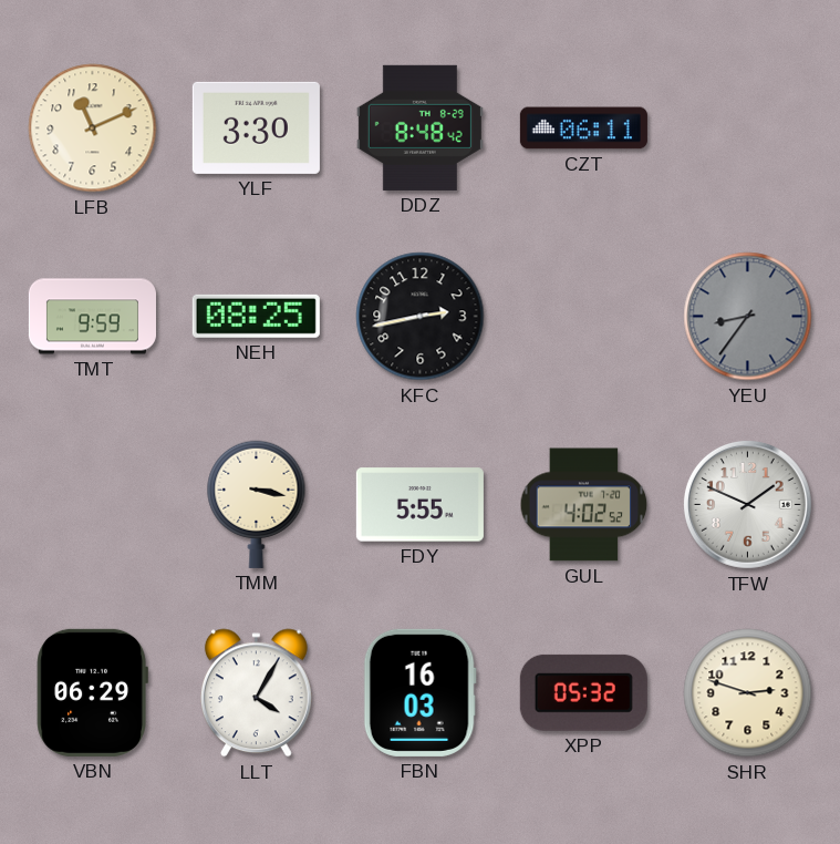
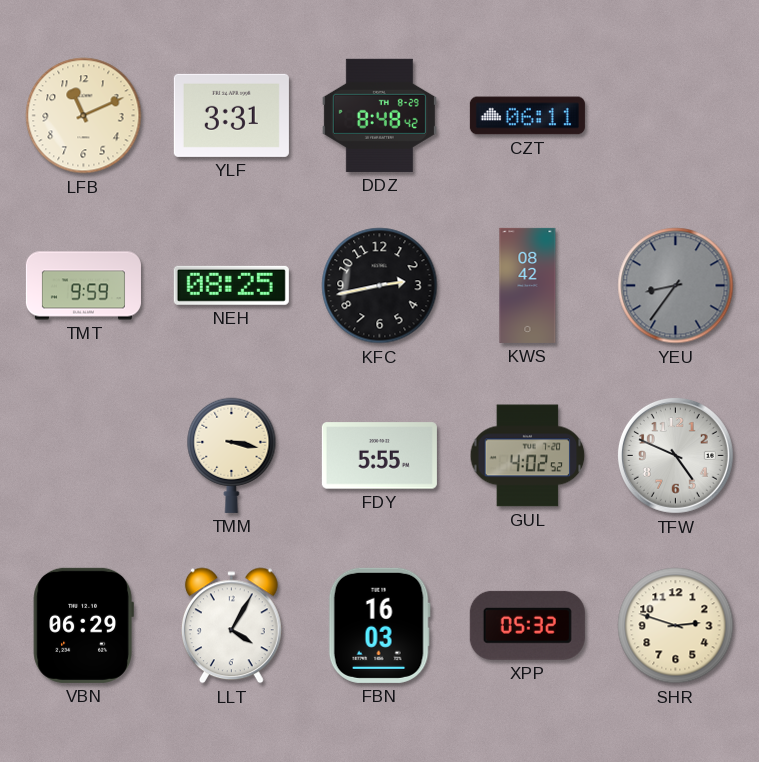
YLF: 3:30 -> 3:31 (231, 115)
KWS: none -> 08:42 (528, 285)
TFW: 1:49 -> 4:49 (675, 455)
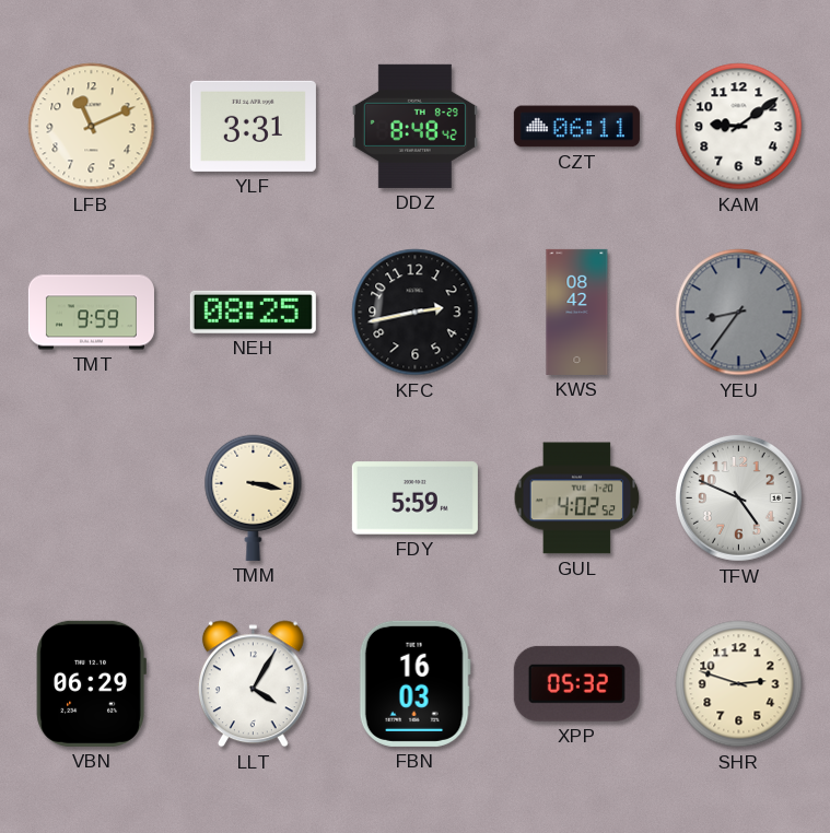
KAM: none -> 9:09 (739, 127)
FDY: 5:55 -> 5:59 (414, 498)
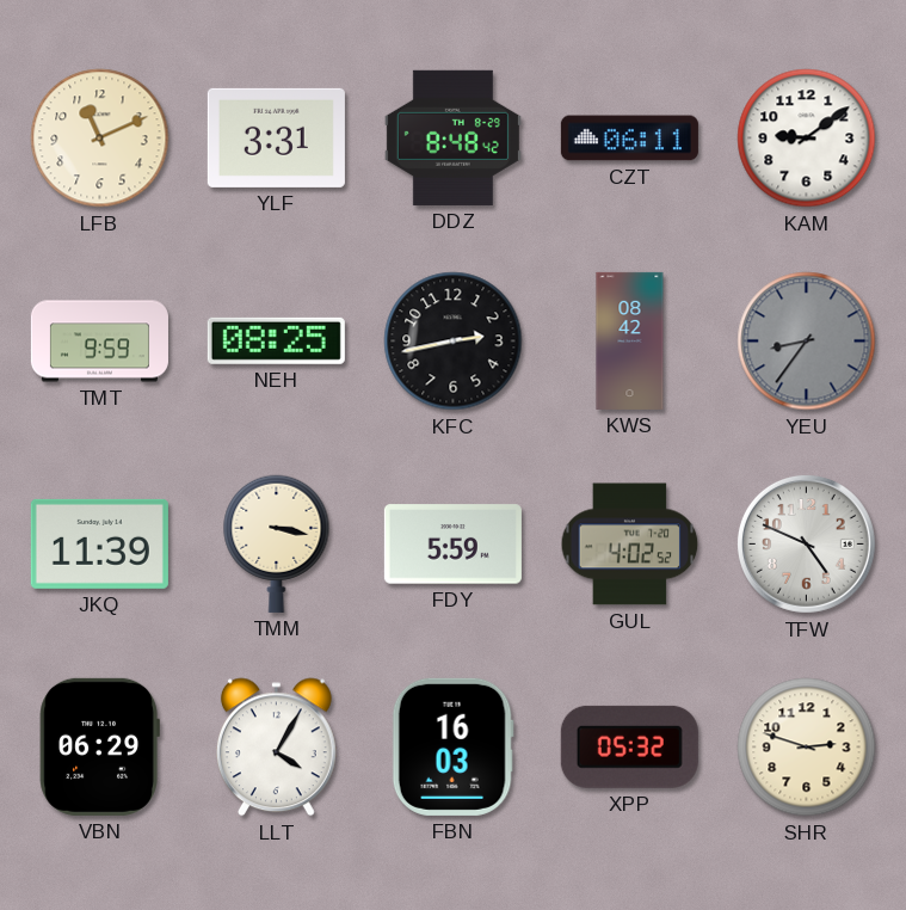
JKQ: none -> 11:39 (99, 543)
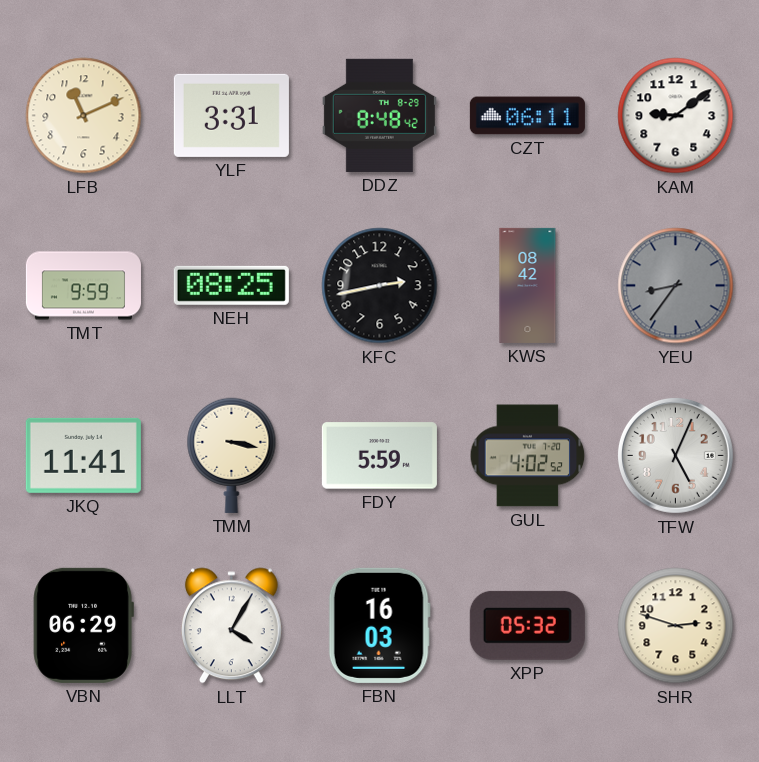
JKQ: 11:39 -> 11:41 (83, 455)
TFW: 4:49 -> 5:04 (675, 455)
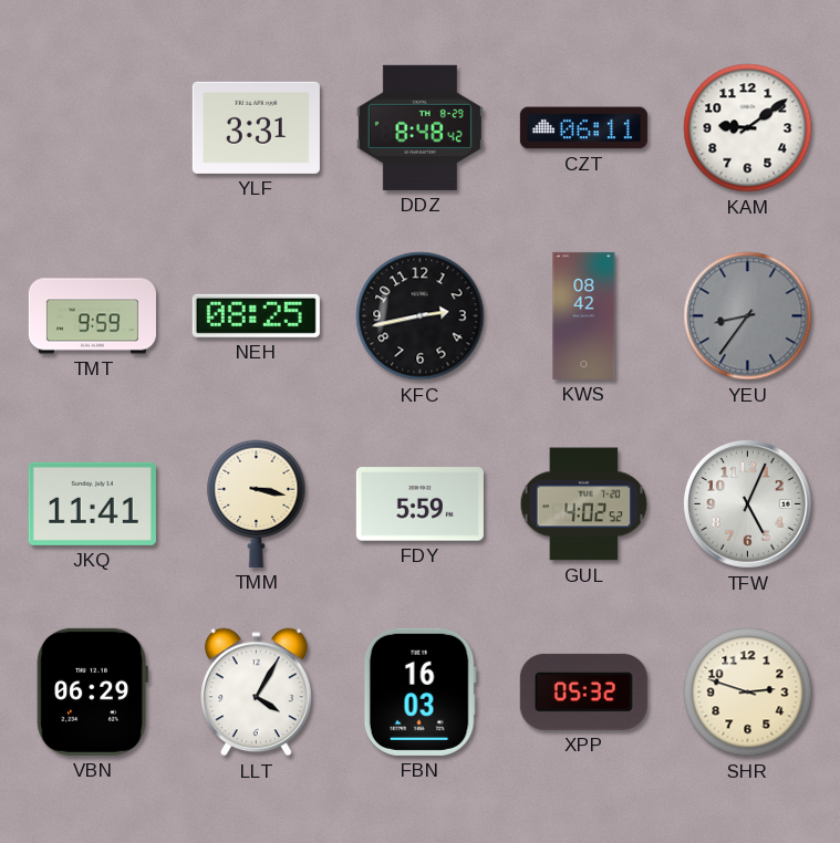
LFB: 11:11 -> none (84, 116)
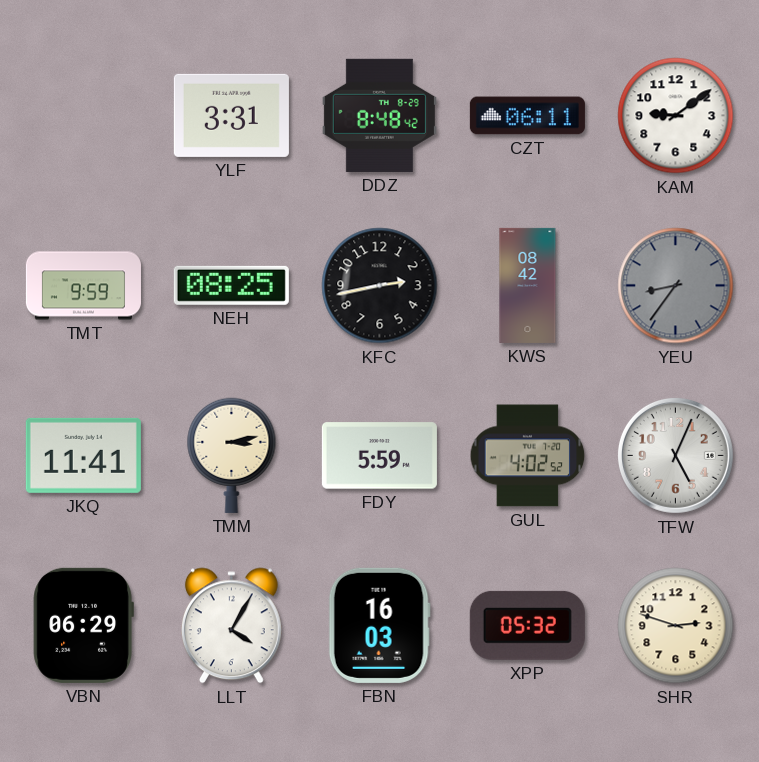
TMM: 3:17 -> 3:13 (232, 455)
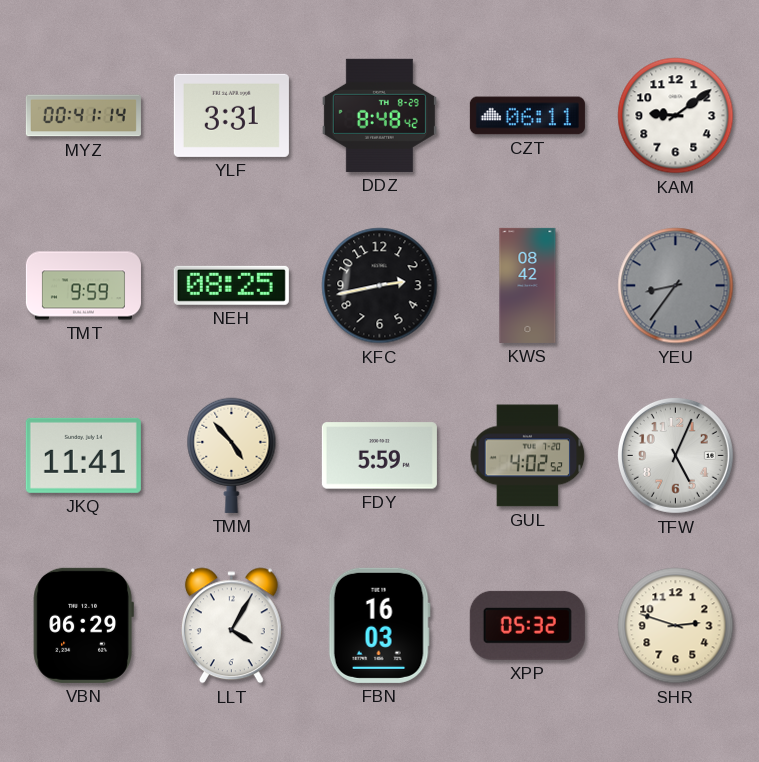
MYZ: none -> 00:41 (83, 116)
TMM: 3:13 -> 4:53 (232, 455)
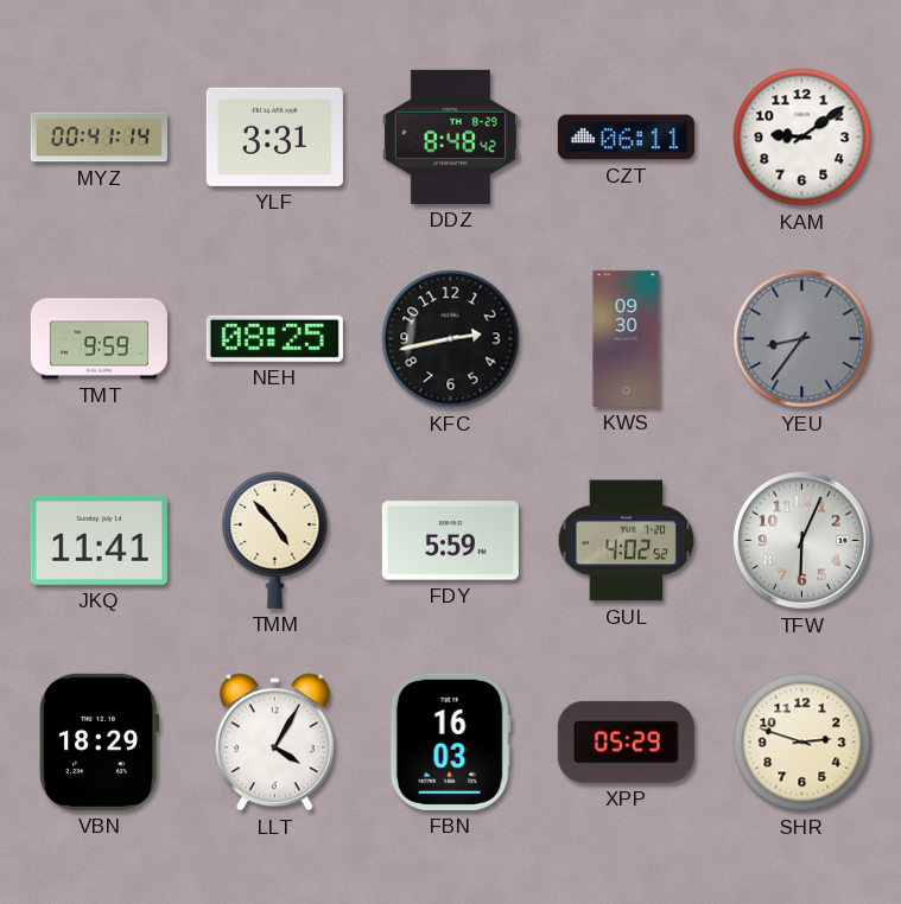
KWS: 08:42 -> 09:30 (627, 338)
TFW: 5:04 -> 6:04 (801, 540)
VBN: 06:29 -> 18:29 (99, 741)
XPP: 05:32 -> 05:29 (626, 741)
